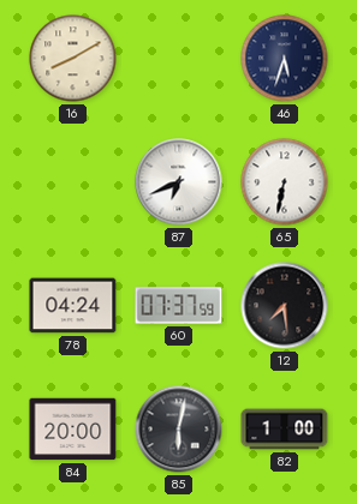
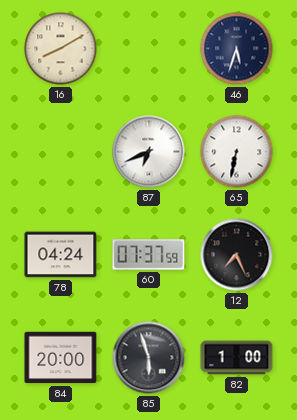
12: 7:29 -> 7:26 (237, 255)
85: 6:02 -> 5:57 (149, 358)
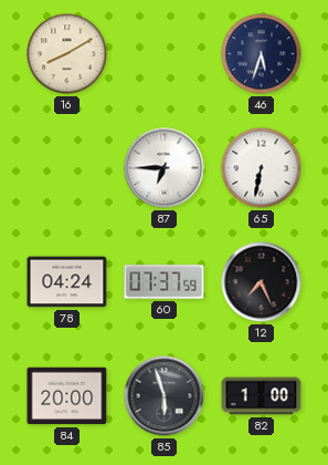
87: 6:41 -> 6:45 (165, 168)
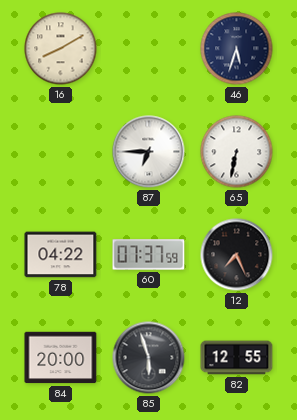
78: 04:24 -> 04:22 (61, 255)
82: 1:00 -> 12:55 (237, 358)
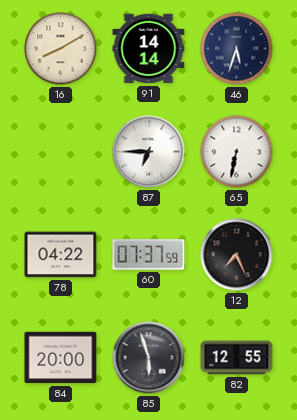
91: none -> 14:14 (149, 49)
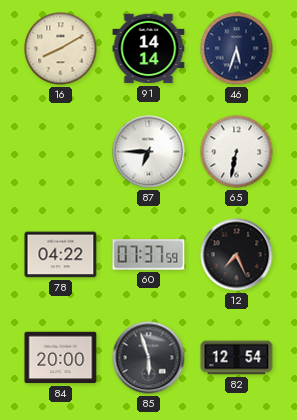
82: 12:55 -> 12:54 (237, 358)
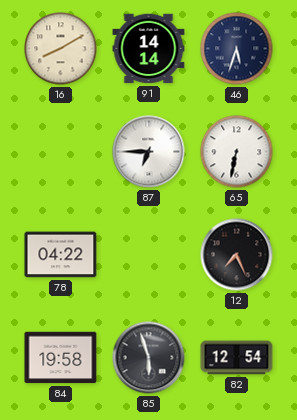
60: 07:37 -> none (149, 255)
84: 20:00 -> 19:58 (61, 358)
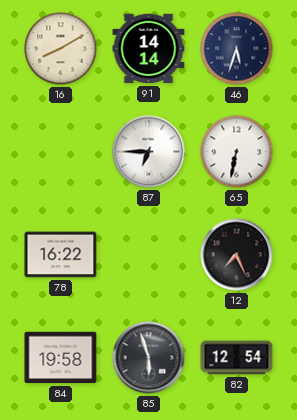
78: 04:22 -> 16:22 (61, 255)
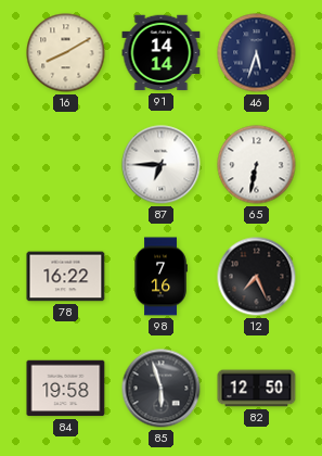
98: none -> 7:16 (160, 277)
82: 12:54 -> 12:50 (257, 389)
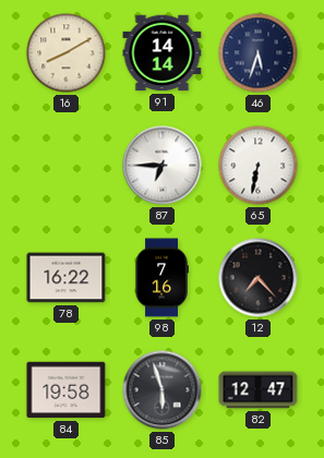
12: 7:26 -> 7:23 (259, 278)
82: 12:50 -> 12:47 (259, 390)
